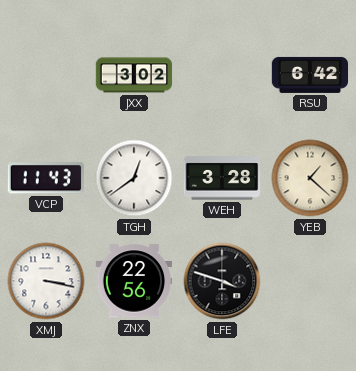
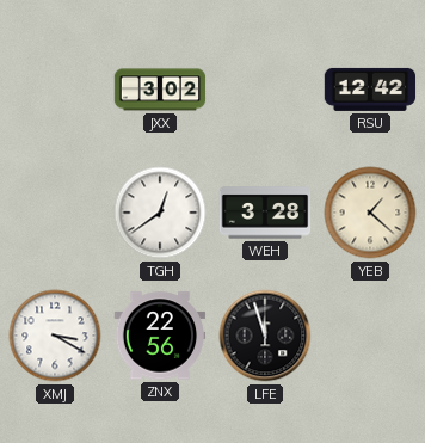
RSU: 6:42 -> 12:42 (370, 90)
VCP: 11:43 -> none (46, 178)
XMJ: 3:17 -> 3:20 (55, 336)
LFE: 3:48 -> 11:57 (265, 336)
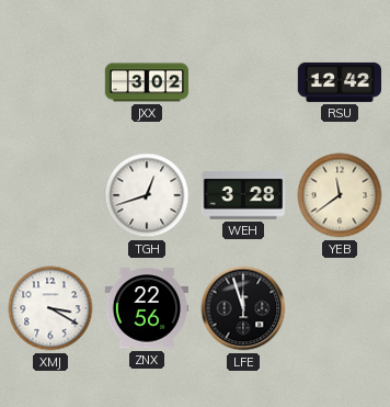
TGH: 12:39 -> 12:42 (147, 195)
YEB: 1:22 -> 11:39 (340, 195)
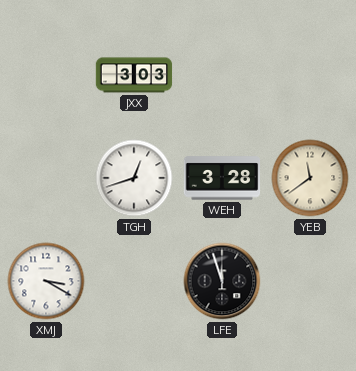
JXX: 3:02 -> 3:03 (134, 75)
RSU: 12:42 -> none (340, 82)
ZNX: 22:56 -> none (147, 308)
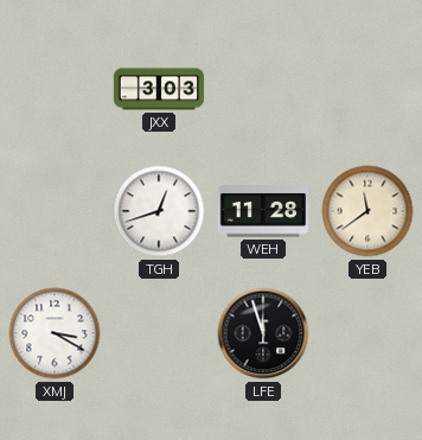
WEH: 3:28 -> 11:28 (263, 211)
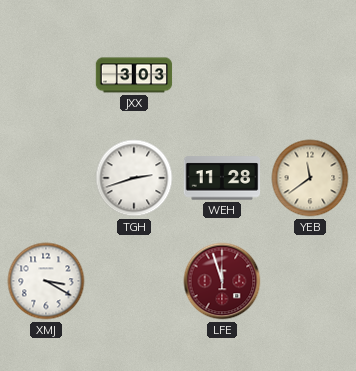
TGH: 12:42 -> 2:42 (134, 178)
LFE dial: black -> burgundy (222, 281)
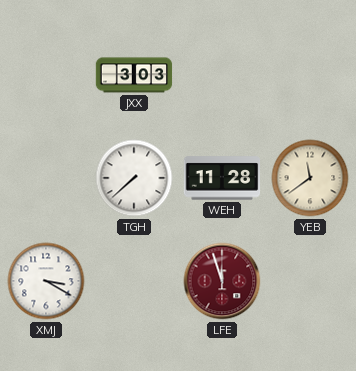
TGH: 2:42 -> 7:38 (134, 178)
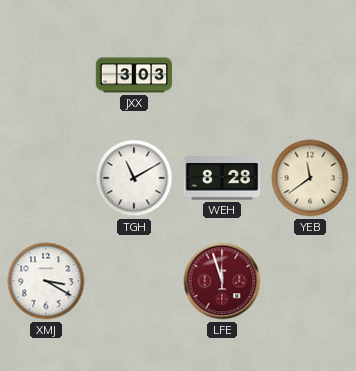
TGH: 7:38 -> 11:10 (134, 178)
WEH: 11:28 -> 8:28 (222, 178)
